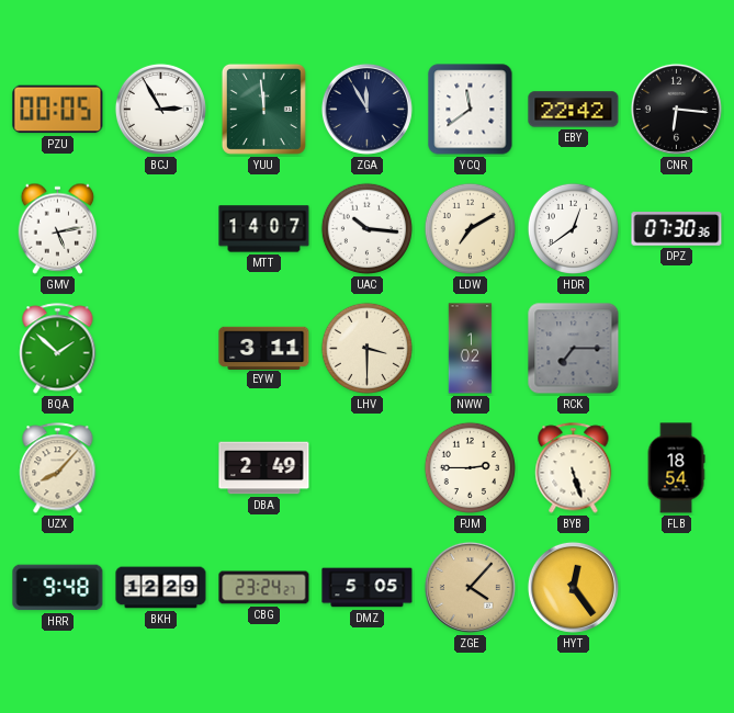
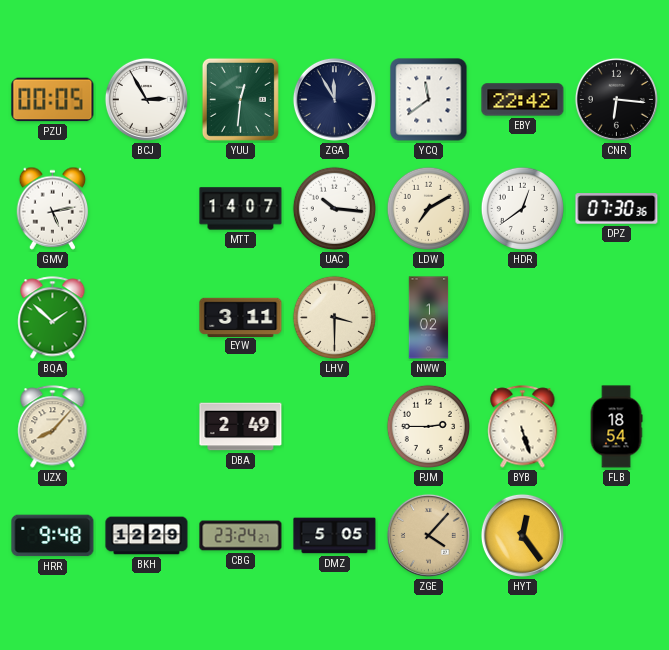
YUU: 11:59 -> 12:31 (240, 99)
RCK: 7:15 -> none (574, 349)
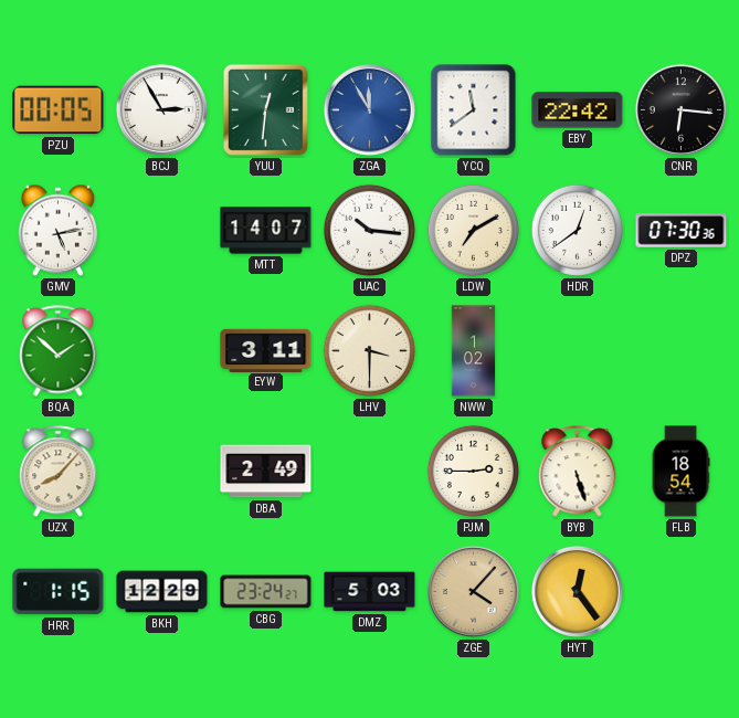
ZGA dial: navy -> blue (369, 109)
HRR: 9:48 -> 1:15 (59, 592)
DMZ: 5:05 -> 5:03 (370, 592)
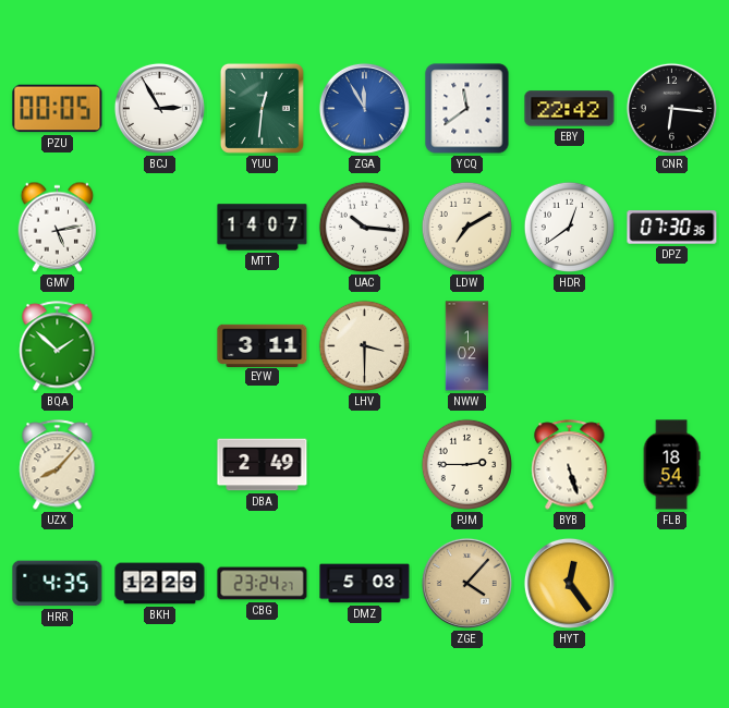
HRR: 1:15 -> 4:35 (58, 584)
